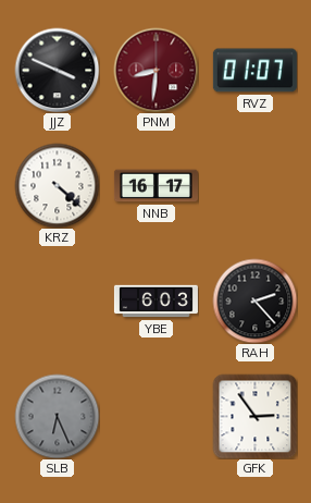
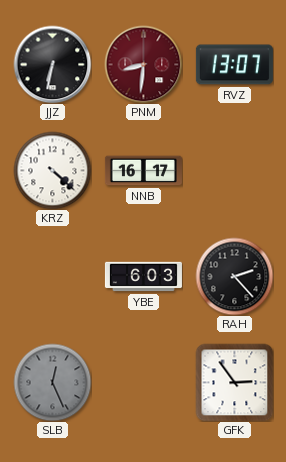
JJZ: 3:49 -> 6:32 (52, 64)
RVZ: 01:07 -> 13:07 (234, 65)
SLB: 6:26 -> 12:26 (52, 382)
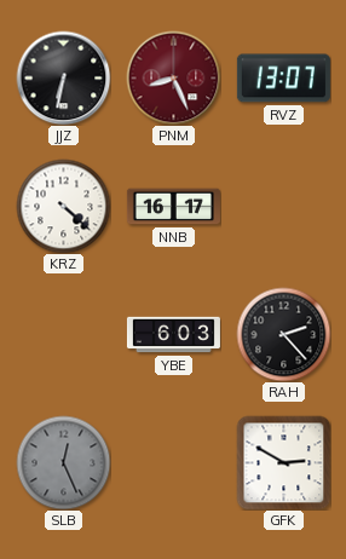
PNM: 8:31 -> 8:26 (173, 77)
GFK: 2:54 -> 2:50 (283, 462)
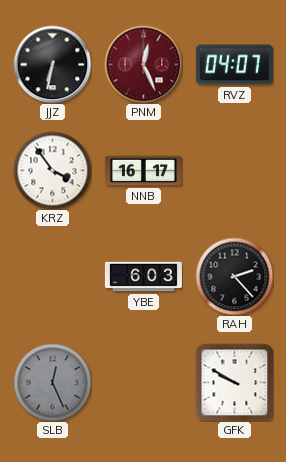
PNM: 8:26 -> 12:26 (143, 64)
RVZ: 13:07 -> 04:07 (234, 65)
KRZ: 4:22 -> 3:54 (52, 170)
GFK: 2:50 -> 9:50 (234, 382)
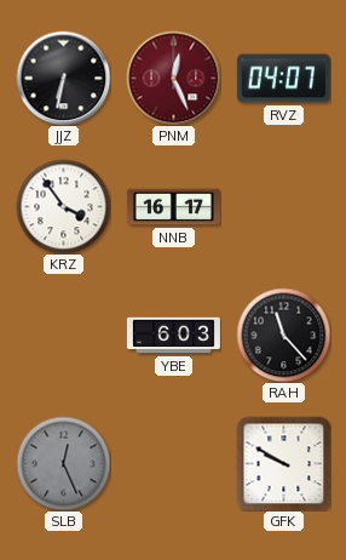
RAH: 2:23 -> 11:23 (283, 335)
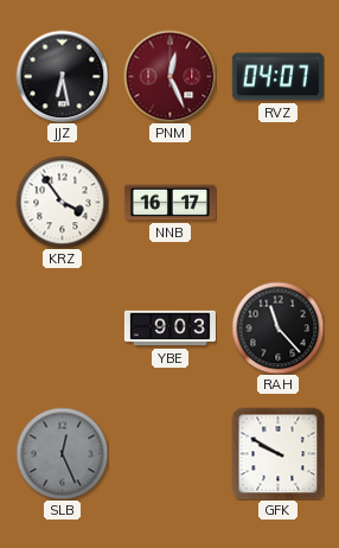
JJZ: 6:32 -> 6:28 (62, 76)
YBE: 6:03 -> 9:03 (170, 329)
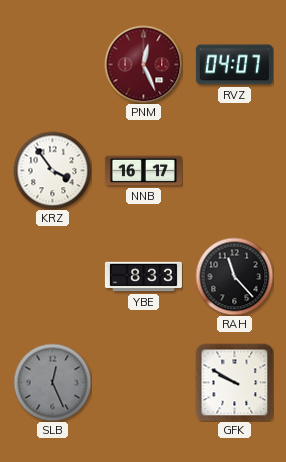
JJZ: 6:28 -> none (62, 76)
YBE: 9:03 -> 8:33 (143, 277)
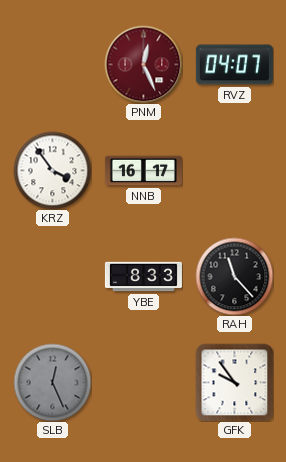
GFK: 9:50 -> 9:54 (234, 382)
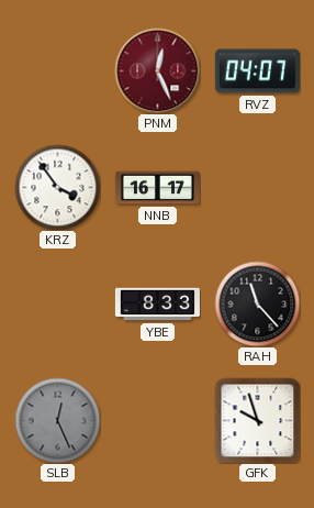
GFK: 9:54 -> 9:57 (257, 420)
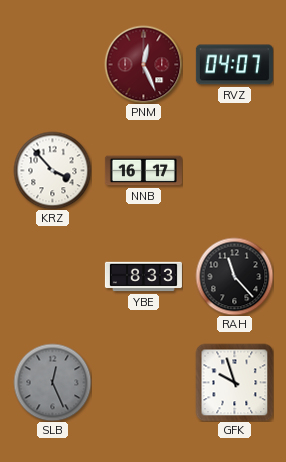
KRZ: 3:54 -> 3:53 (52, 170)
